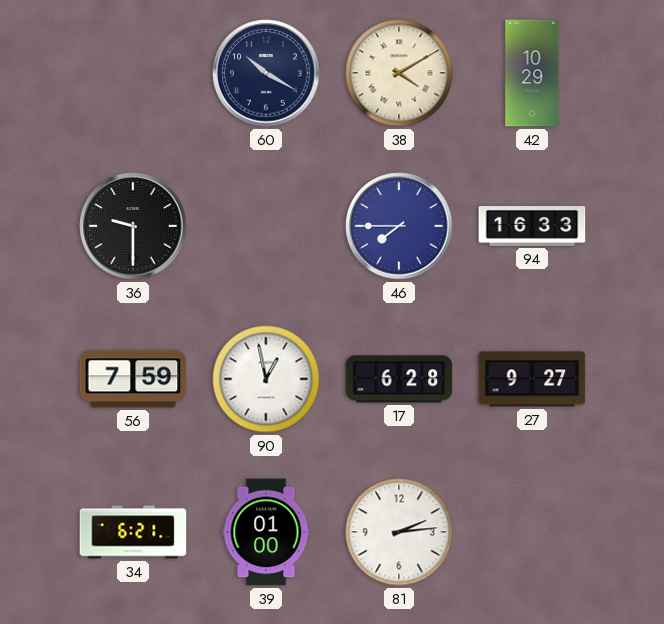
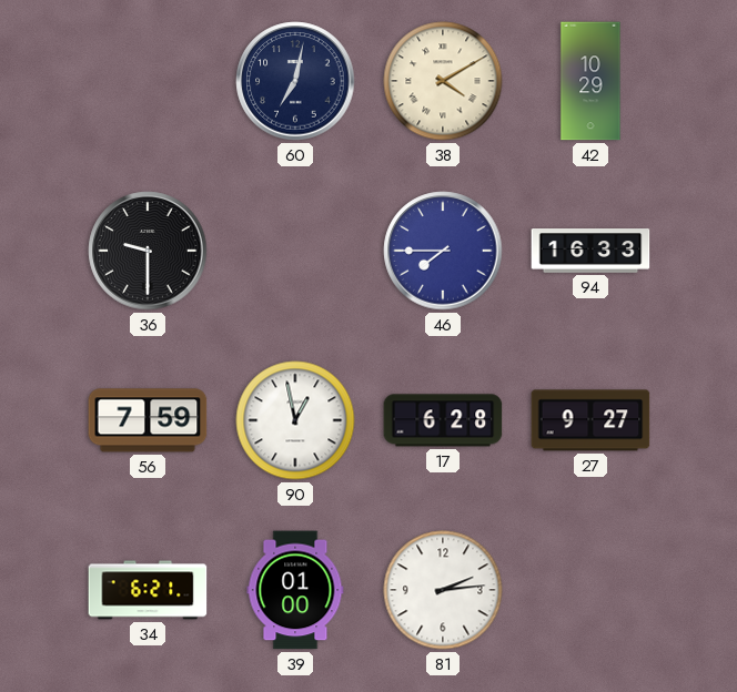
60: 10:20 -> 7:02 (295, 81)
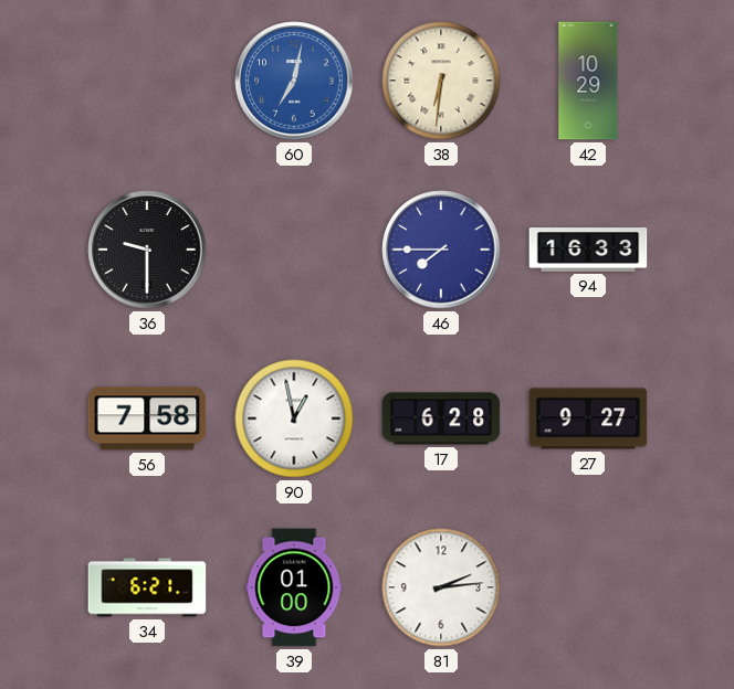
60 dial: navy -> blue (294, 81)
38: 4:10 -> 6:31 (441, 81)
56: 7:59 -> 7:58 (147, 418)
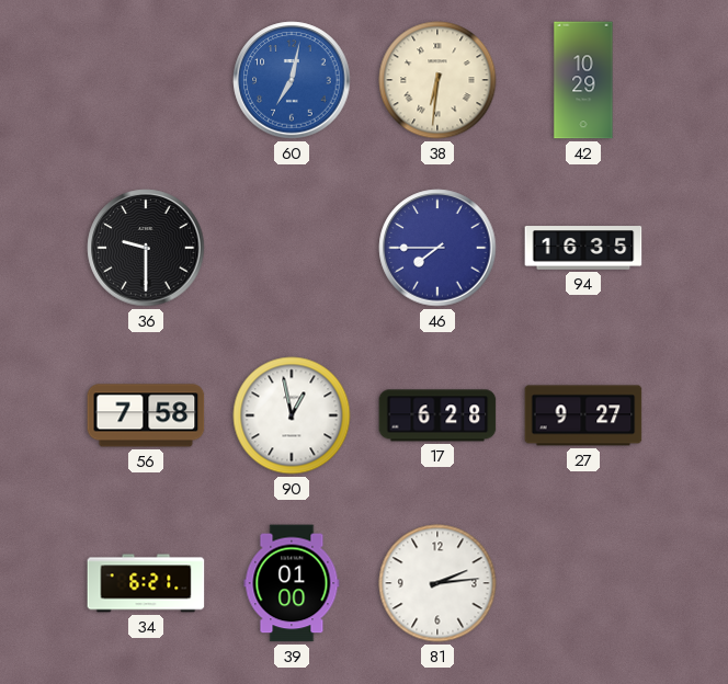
94: 16:33 -> 16:35 (583, 248)
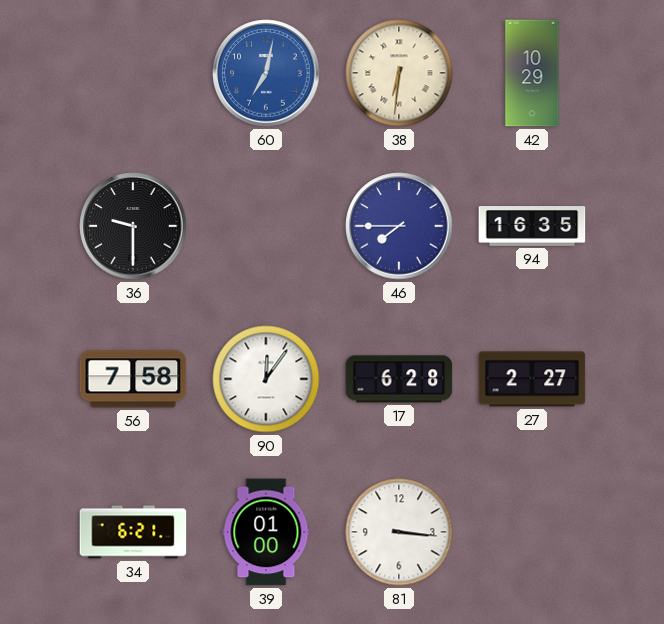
90: 12:58 -> 12:06 (266, 379)
27: 9:27 -> 2:27 (532, 379)
81: 2:14 -> 3:16 (399, 532)
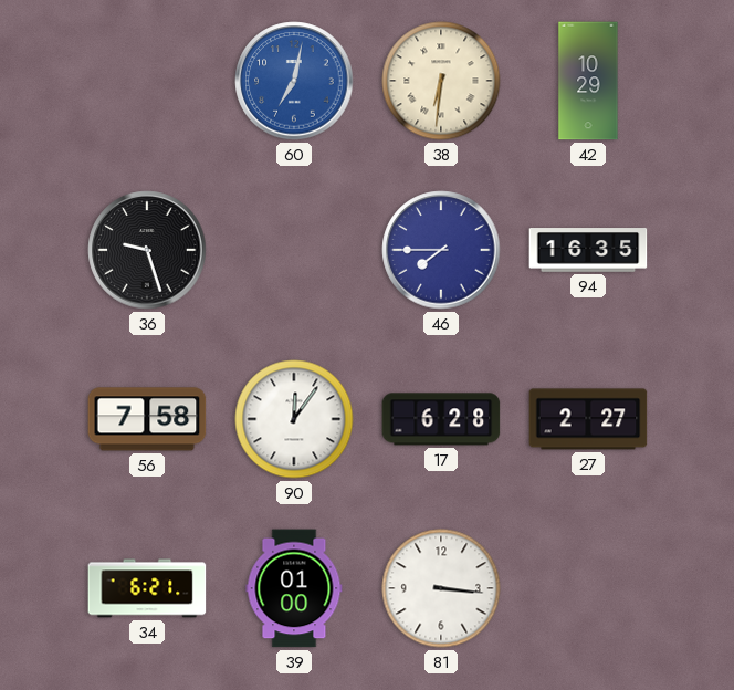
36: 9:30 -> 9:27 (147, 250)
